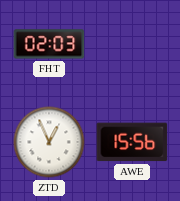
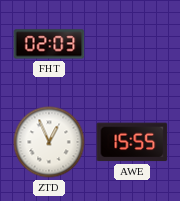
AWE: 15:56 -> 15:55 (132, 142)
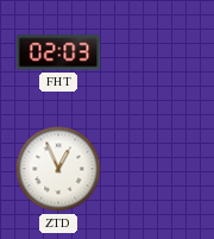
AWE: 15:55 -> none (132, 142)
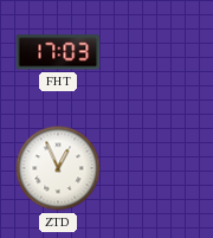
FHT: 02:03 -> 17:03 (58, 52)
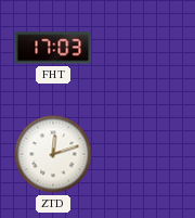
ZTD: 12:56 -> 12:12 (53, 154)
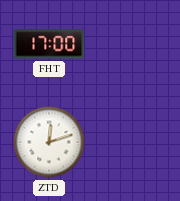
FHT: 17:03 -> 17:00 (49, 44)
